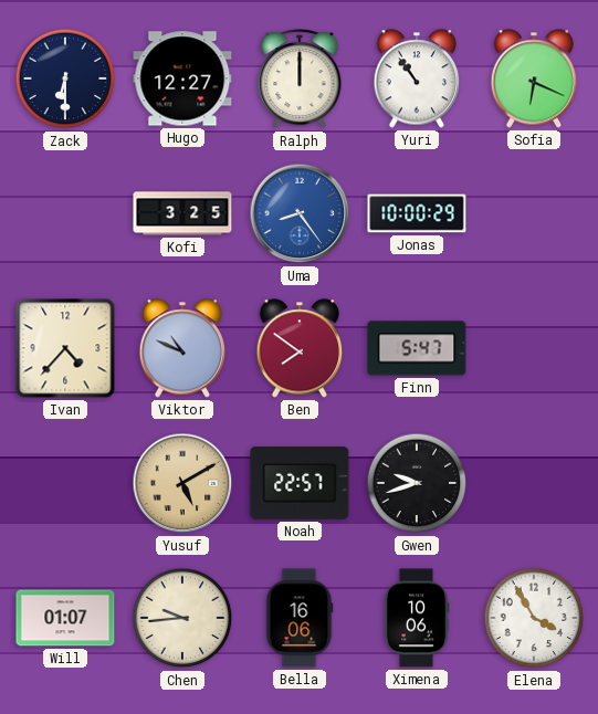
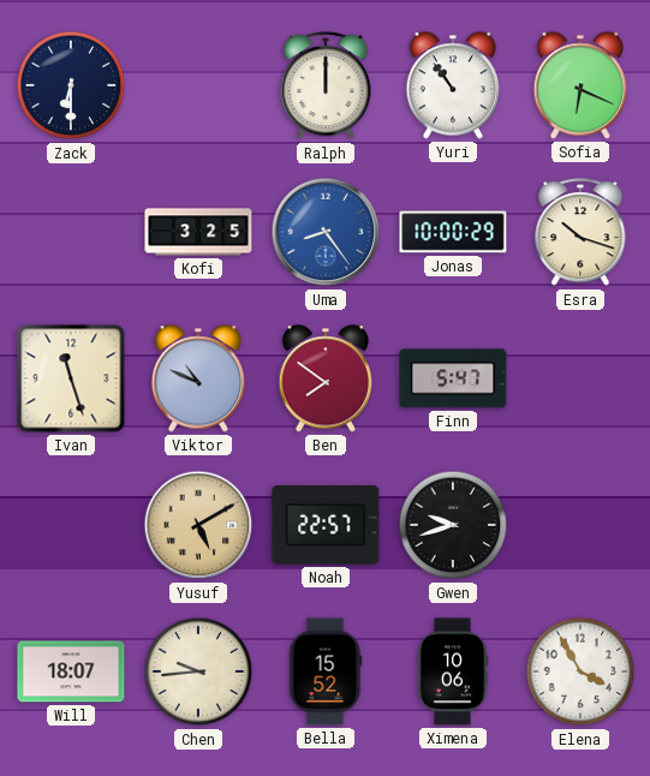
Hugo: 12:27 -> none (182, 78)
Esra: none -> 10:18 (580, 233)
Ivan: 4:37 -> 11:27 (71, 378)
Will: 01:07 -> 18:07 (71, 671)
Bella: 16:06 -> 15:52 (326, 671)
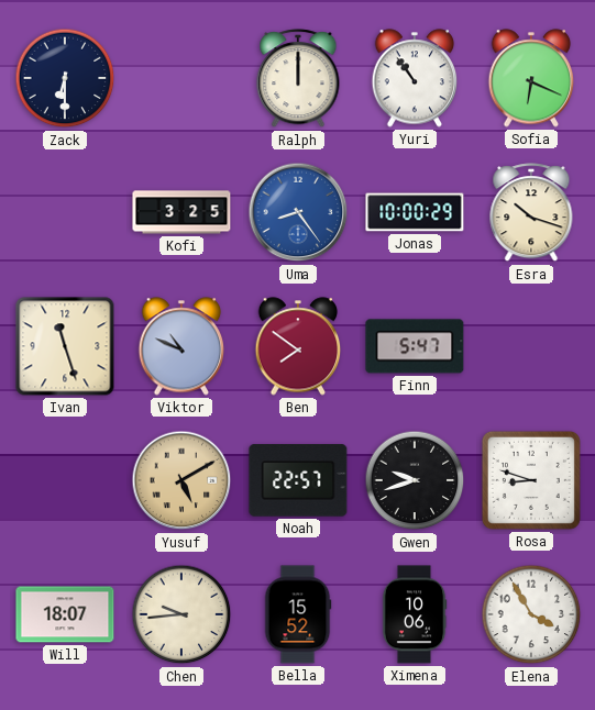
Rosa: none -> 8:48 (531, 480)
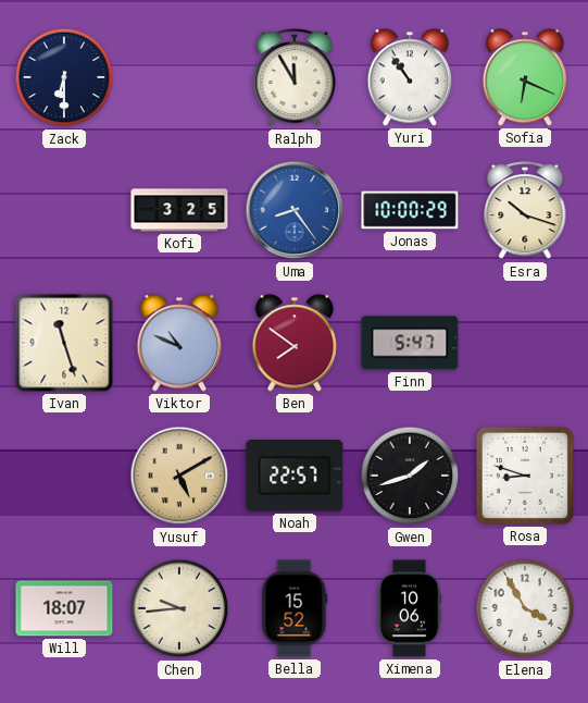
Ralph: 12:00 -> 11:55 (295, 78)
Gwen: 9:42 -> 1:42 (410, 476)
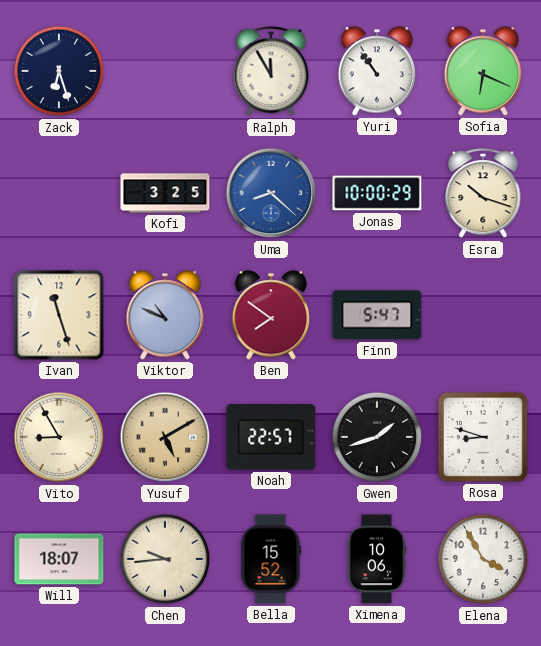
Zack: 6:30 -> 6:27 (59, 71)
Uma: 8:24 -> 8:22 (271, 193)
Vito: none -> 8:55 (59, 437)
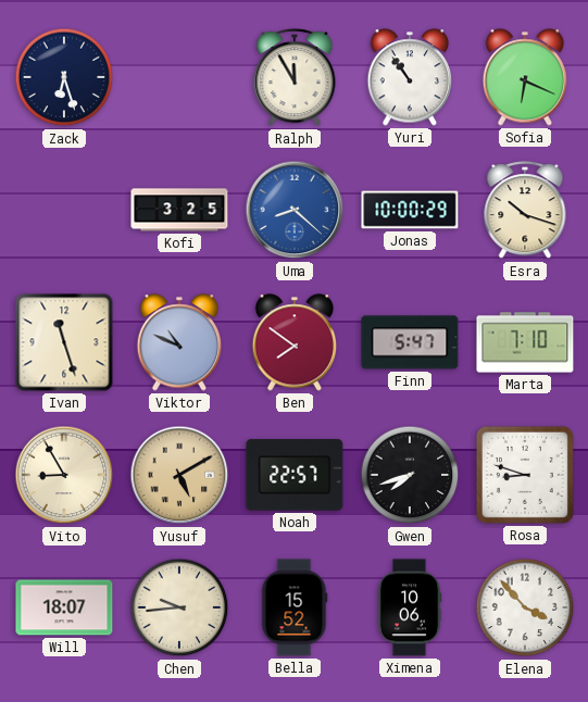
Marta: none -> 7:10 (525, 342)
Gwen: 1:42 -> 7:42 (410, 475)
Elena: 3:55 -> 3:53 (525, 607)
